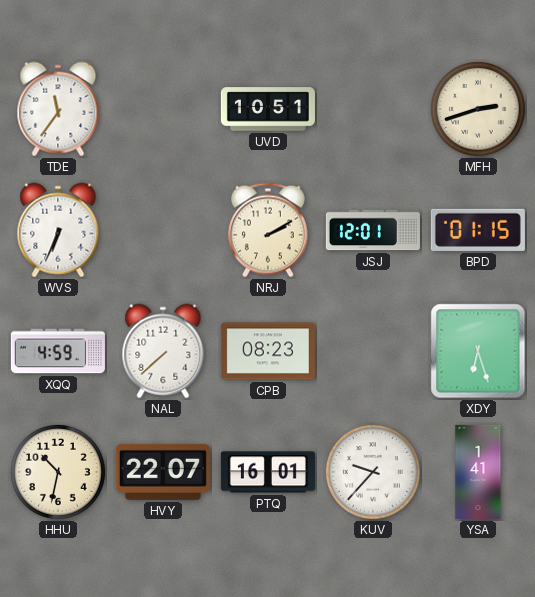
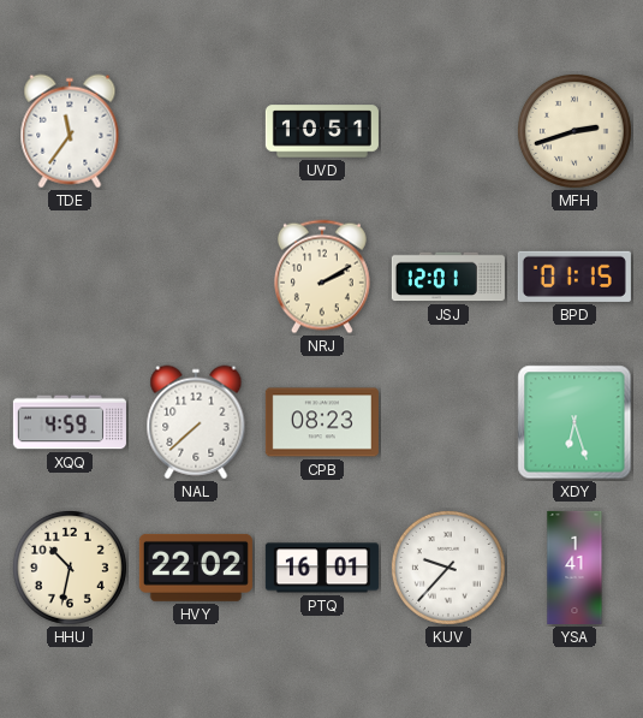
WVS: 6:34 -> none (58, 230)
HVY: 22:07 -> 22:02 (196, 568)
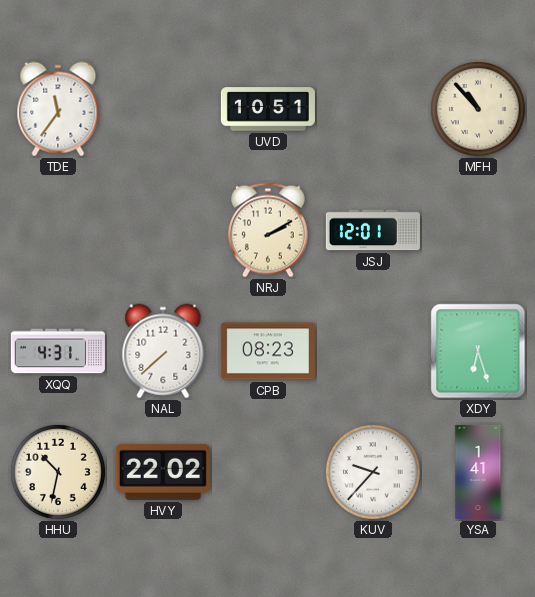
MFH: 2:42 -> 10:53 (478, 109)
BPD: 01:15 -> none (574, 277)
XQQ: 4:59 -> 4:31 (58, 351)
PTQ: 16:01 -> none (322, 568)
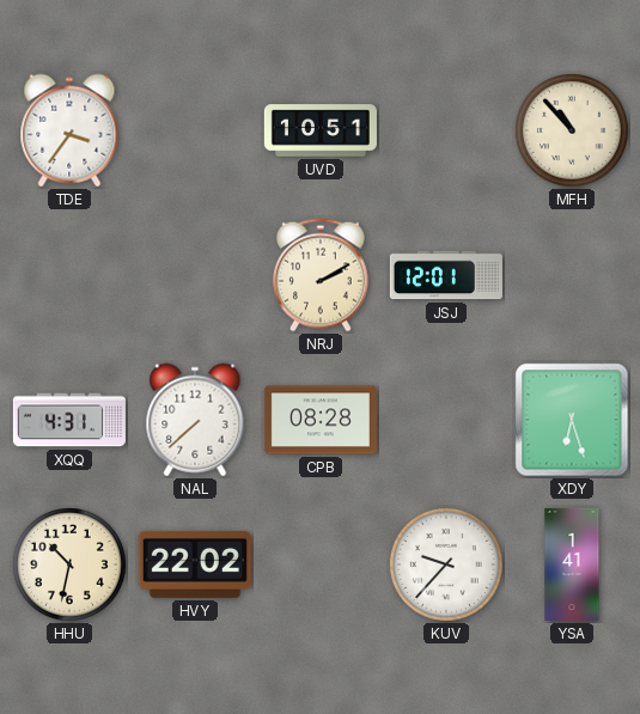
TDE: 11:36 -> 3:36 (69, 130)
CPB: 08:23 -> 08:28 (321, 420)
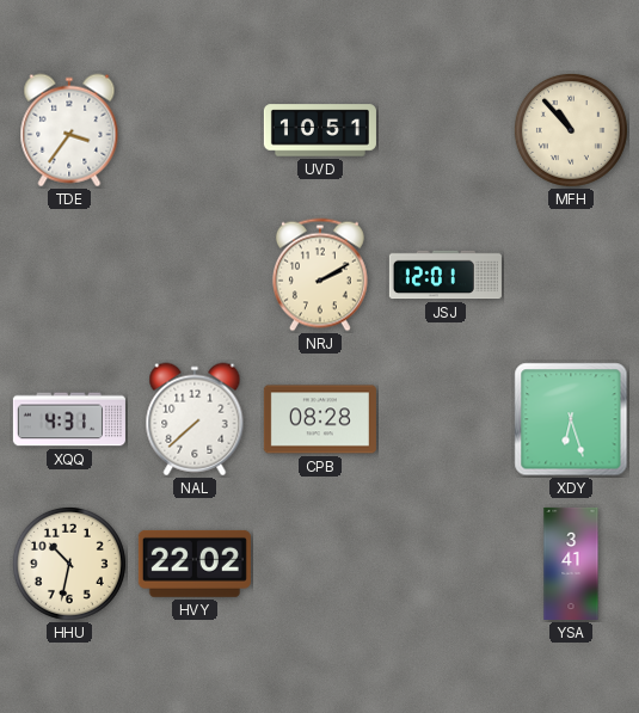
KUV: 9:37 -> none (446, 565)
YSA: 1:41 -> 3:41 (571, 564)
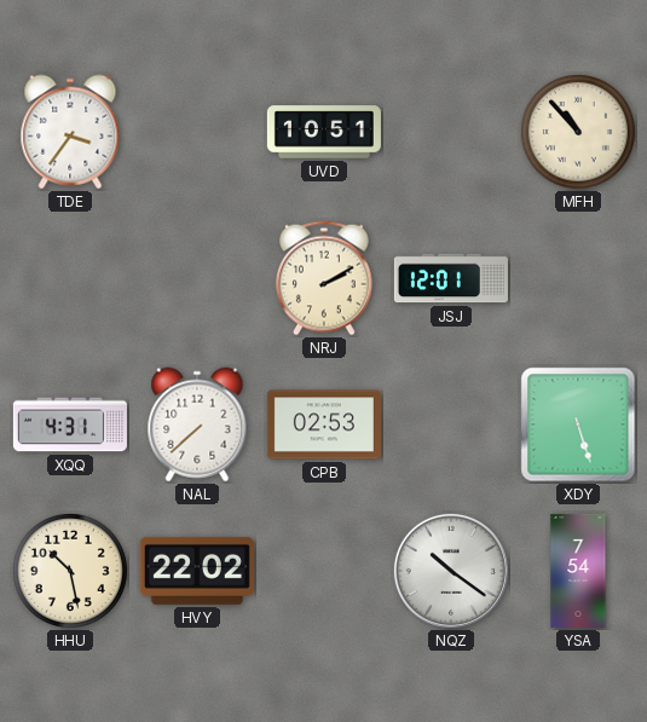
CPB: 08:28 -> 02:53 (324, 424)
XDY: 6:27 -> 5:27 (578, 424)
HHU: 10:32 -> 10:28 (70, 571)
NQZ: none -> 10:21 (451, 571)
YSA: 3:41 -> 7:54 (578, 571)
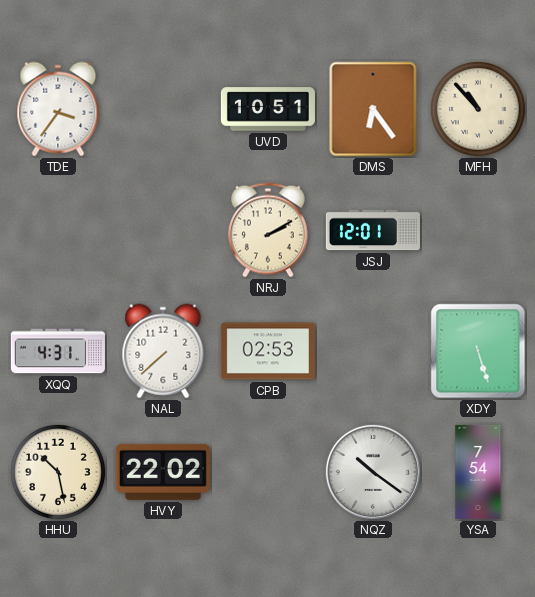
DMS: none -> 6:24 (373, 109)
